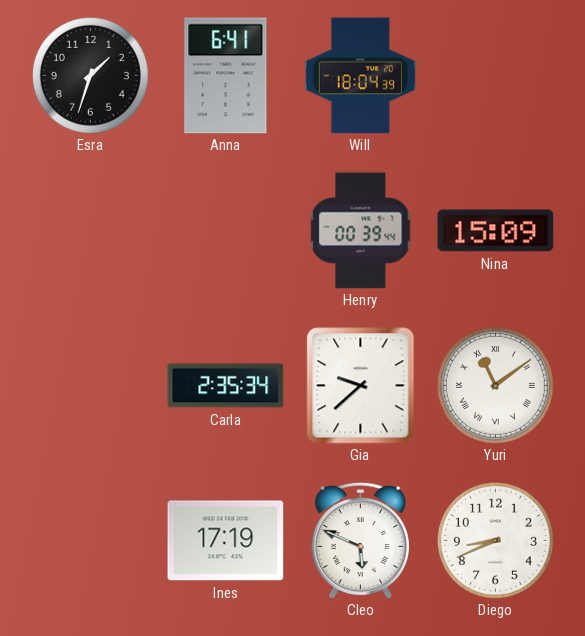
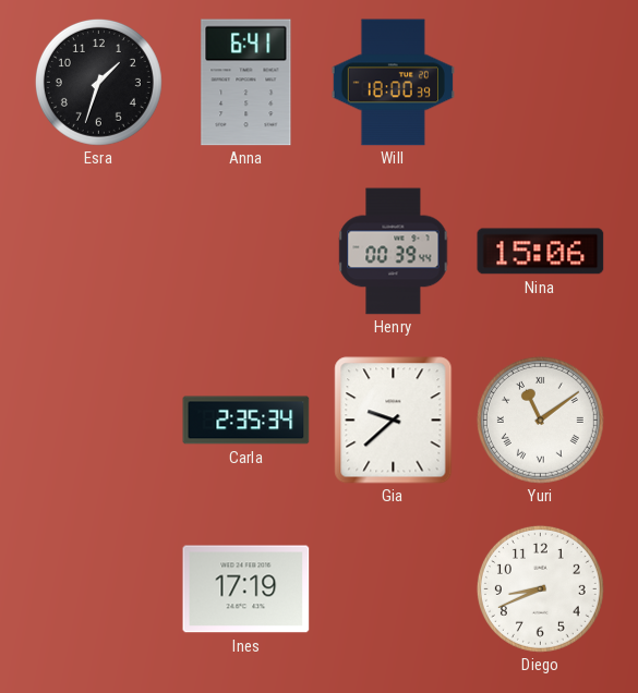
Will: 18:04 -> 18:00 (393, 83)
Nina: 15:09 -> 15:06 (541, 252)
Cleo: 5:49 -> none (360, 540)
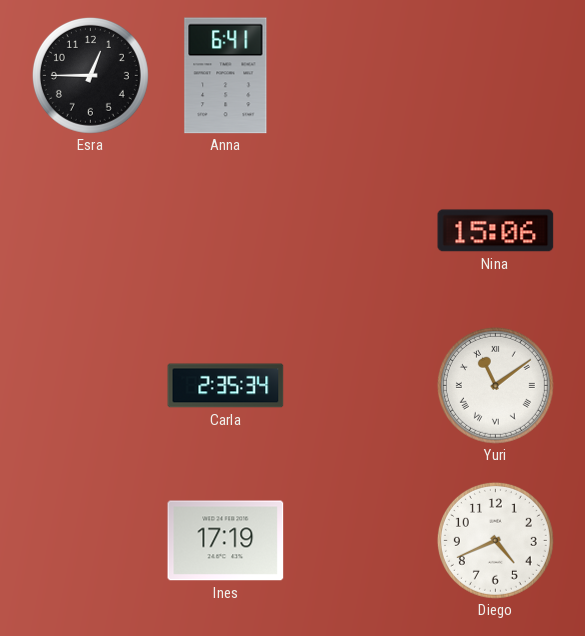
Esra: 1:33 -> 12:45 (90, 75)
Will: 18:00 -> none (393, 83)
Henry: 00:39 -> none (394, 252)
Gia: 9:38 -> none (394, 421)
Diego: 8:41 -> 4:41 (495, 540)
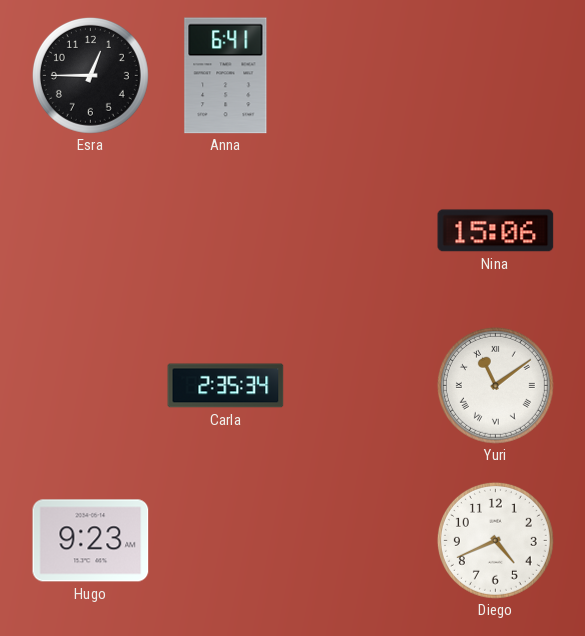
Hugo: none -> 9:23 (91, 541)
Ines: 17:19 -> none (226, 541)
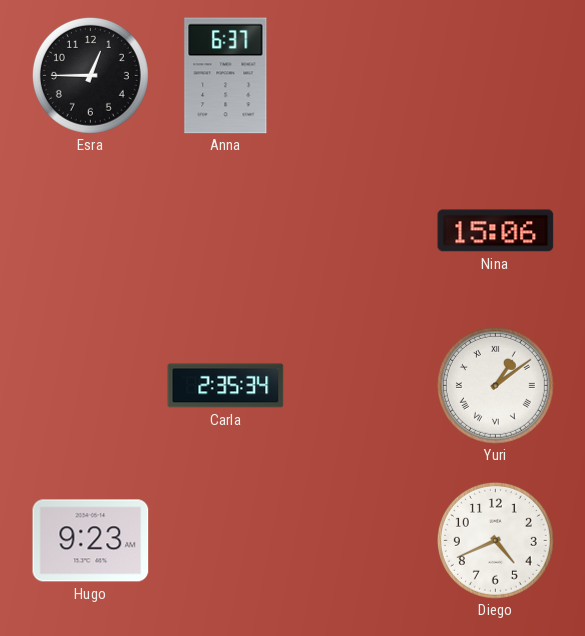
Anna: 6:41 -> 6:37 (226, 76)
Yuri: 11:09 -> 1:09 (495, 385)
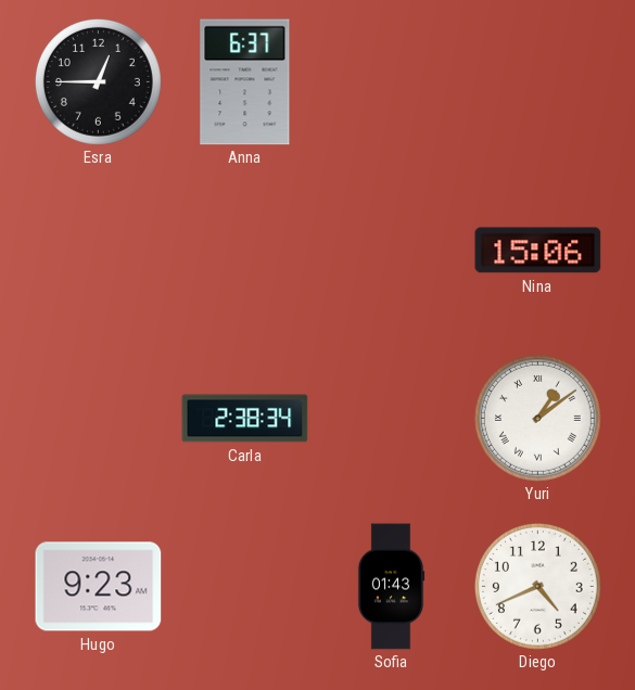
Carla: 2:35 -> 2:38 (245, 419)
Sofia: none -> 01:43 (391, 587)
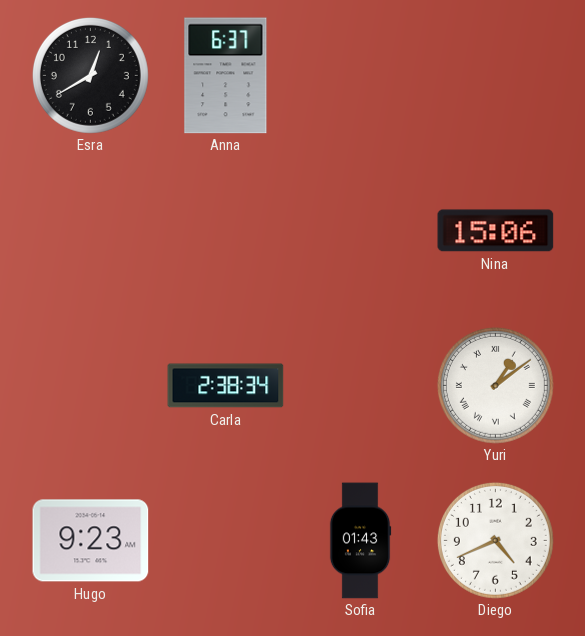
Esra: 12:45 -> 12:40 (90, 75)
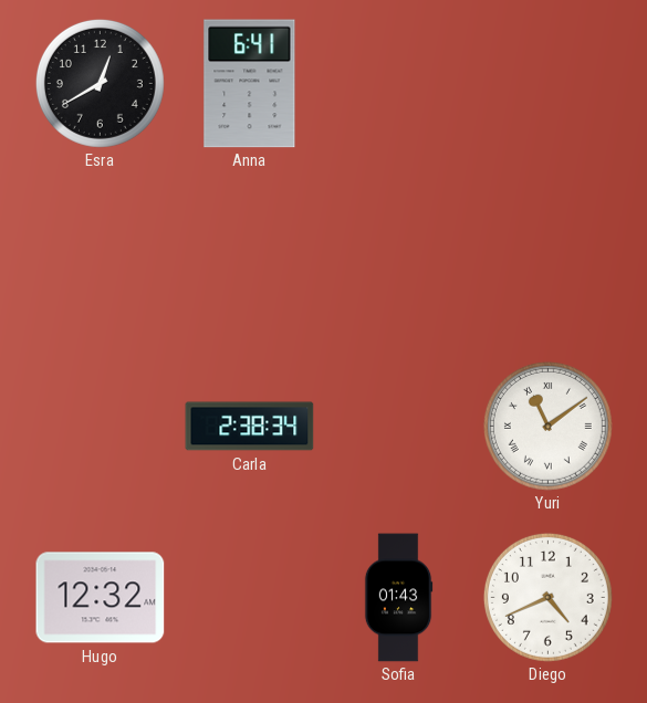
Anna: 6:37 -> 6:41 (250, 84)
Nina: 15:06 -> none (496, 231)
Yuri: 1:09 -> 11:09 (547, 426)
Hugo: 9:23 -> 12:32 (101, 598)
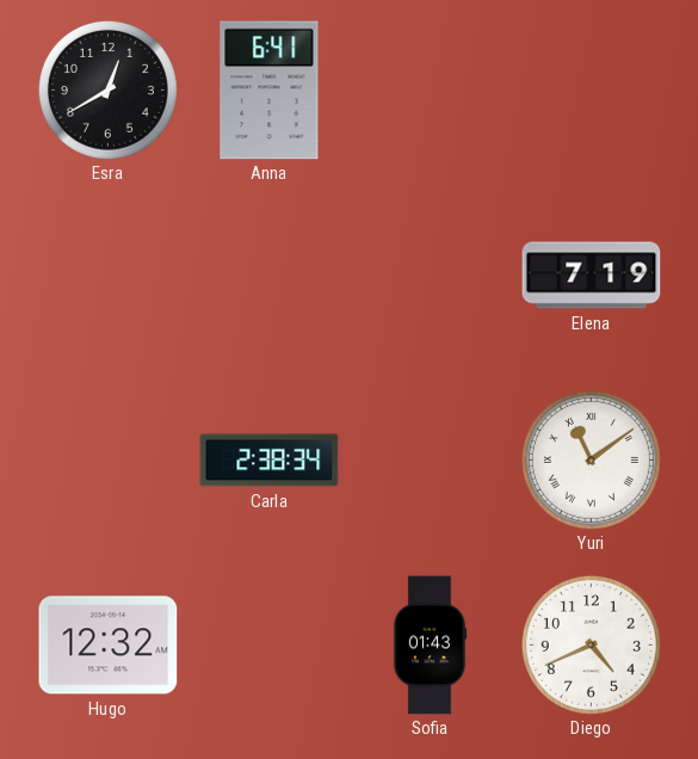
Elena: none -> 7:19 (592, 276)
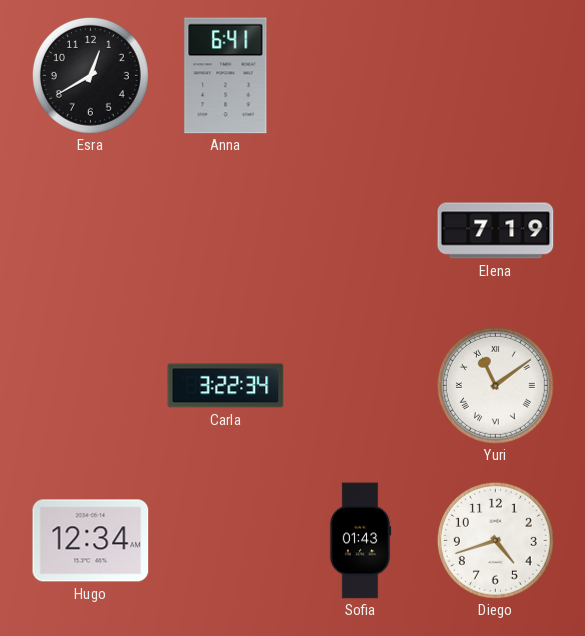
Carla: 2:38 -> 3:22 (226, 386)
Hugo: 12:32 -> 12:34 (91, 541)
Diego: 4:41 -> 4:42 (495, 540)
